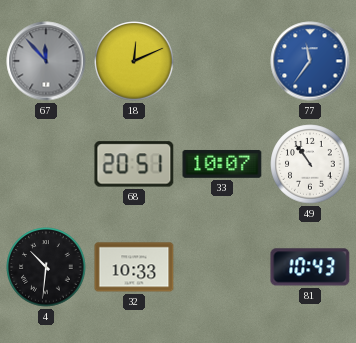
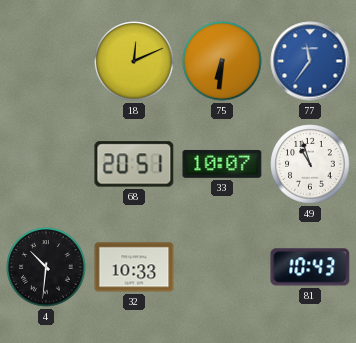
67: 11:53 -> none (46, 61)
75: none -> 6:31 (222, 61)
49: 10:54 -> 10:57 (310, 164)
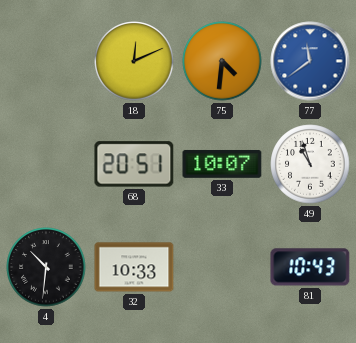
75: 6:31 -> 4:31 (222, 61)
77: 11:36 -> 11:39 (310, 61)
